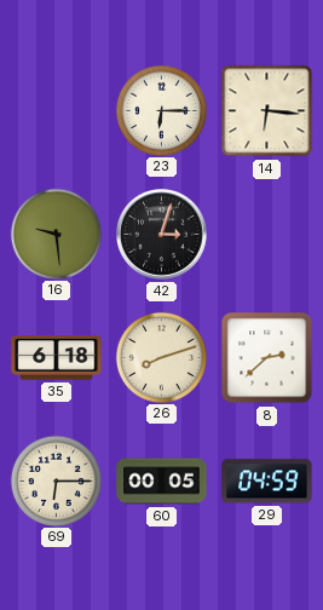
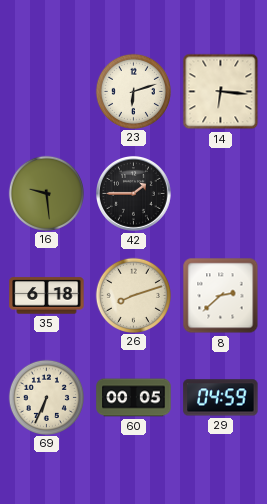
23: 6:15 -> 6:12 (133, 91)
42: 3:03 -> 1:45 (134, 194)
69: 6:15 -> 6:34 (46, 397)
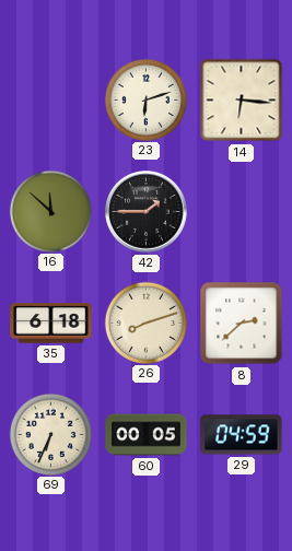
16: 9:29 -> 11:52 (50, 211)
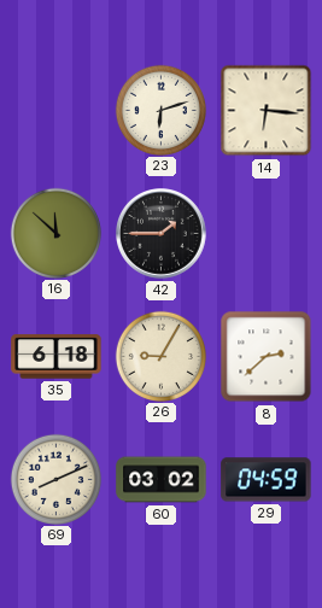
26: 8:12 -> 9:05 (160, 356)
69: 6:34 -> 8:11 (55, 479)
60: 00:05 -> 03:02 (162, 480)
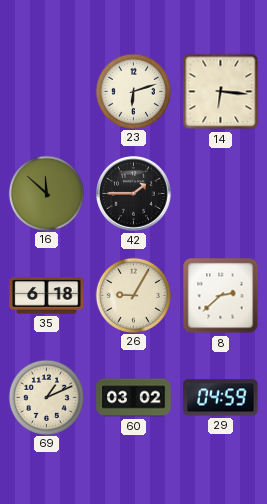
69: 8:11 -> 1:11 (46, 397)
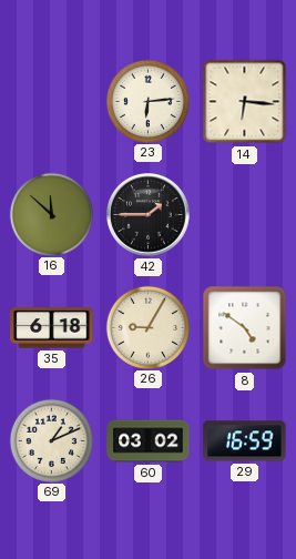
23: 6:12 -> 6:14 (147, 101)
8: 2:38 -> 4:51 (245, 328)
29: 04:59 -> 16:59 (245, 441)
